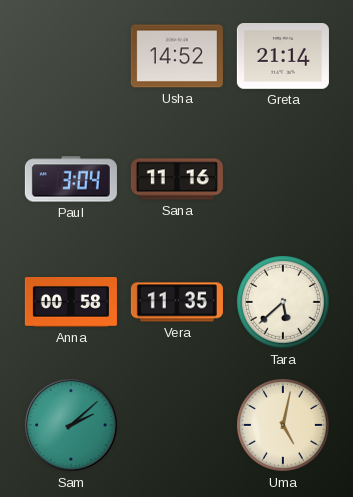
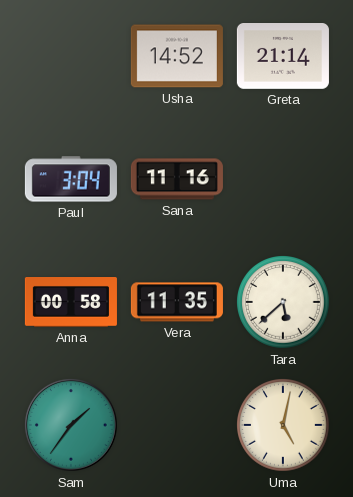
Sam: 2:08 -> 1:36 (71, 425)
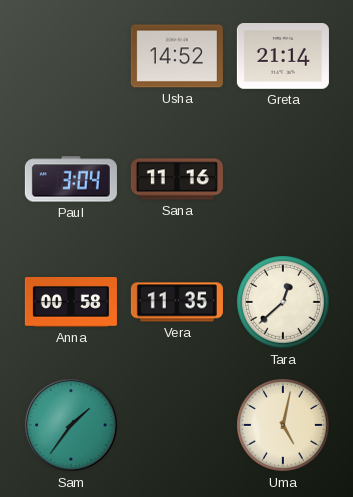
Tara: 5:38 -> 12:38 (284, 303)
